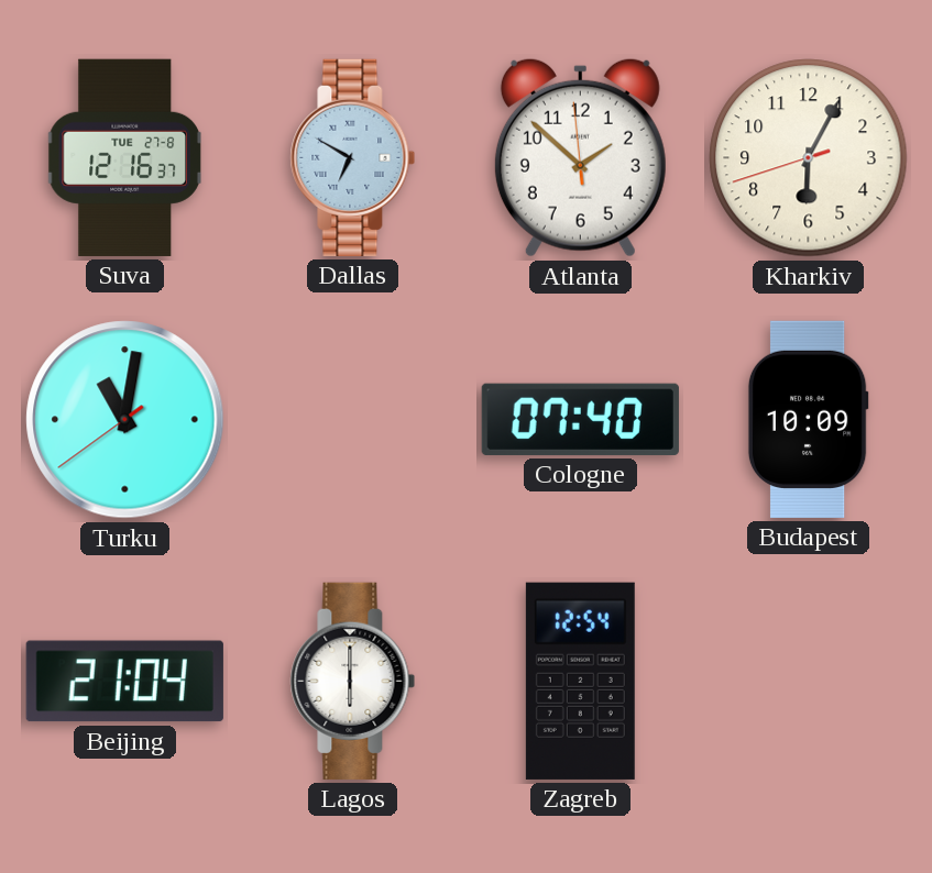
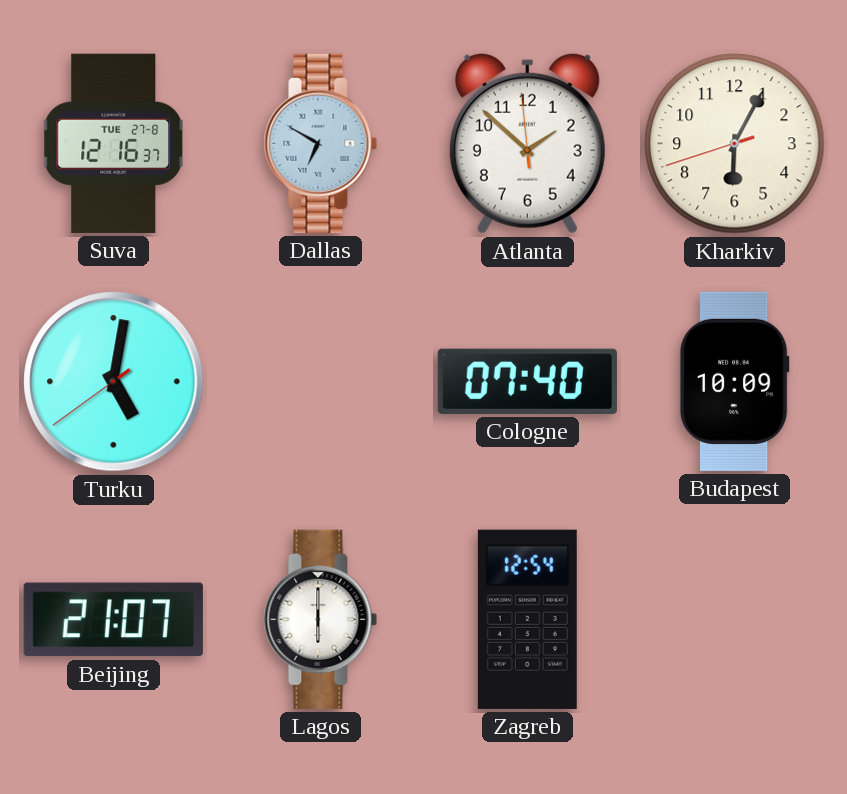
Turku: 11:01 -> 5:01 (114, 382)
Beijing: 21:04 -> 21:07 (113, 620)
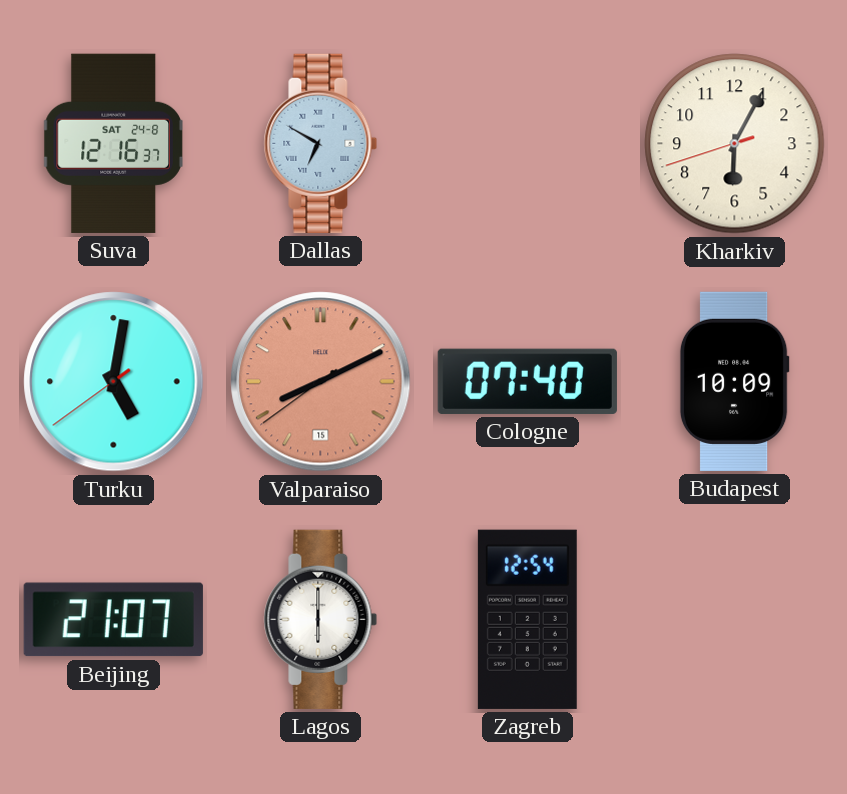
Suva date: TUE 27-8 -> SAT 24-8 (113, 143)
Atlanta: 1:51 -> none (527, 143)
Valparaiso: none -> 8:10 (321, 382)
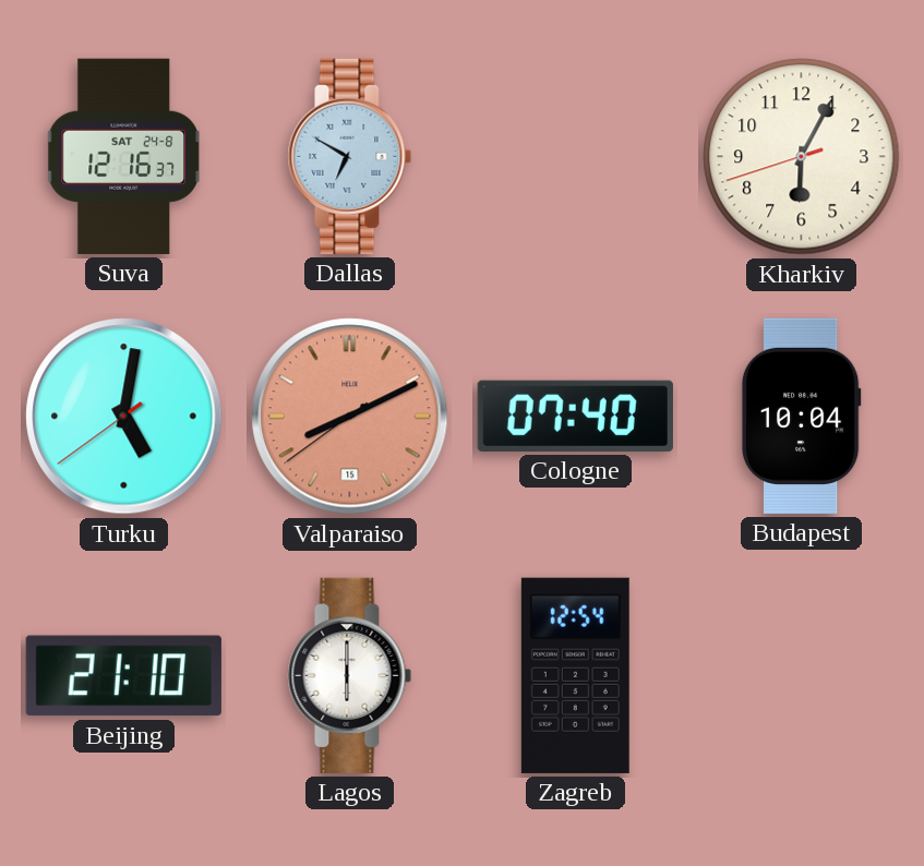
Budapest: 10:09 -> 10:04 (801, 416)
Beijing: 21:07 -> 21:10 (123, 676)
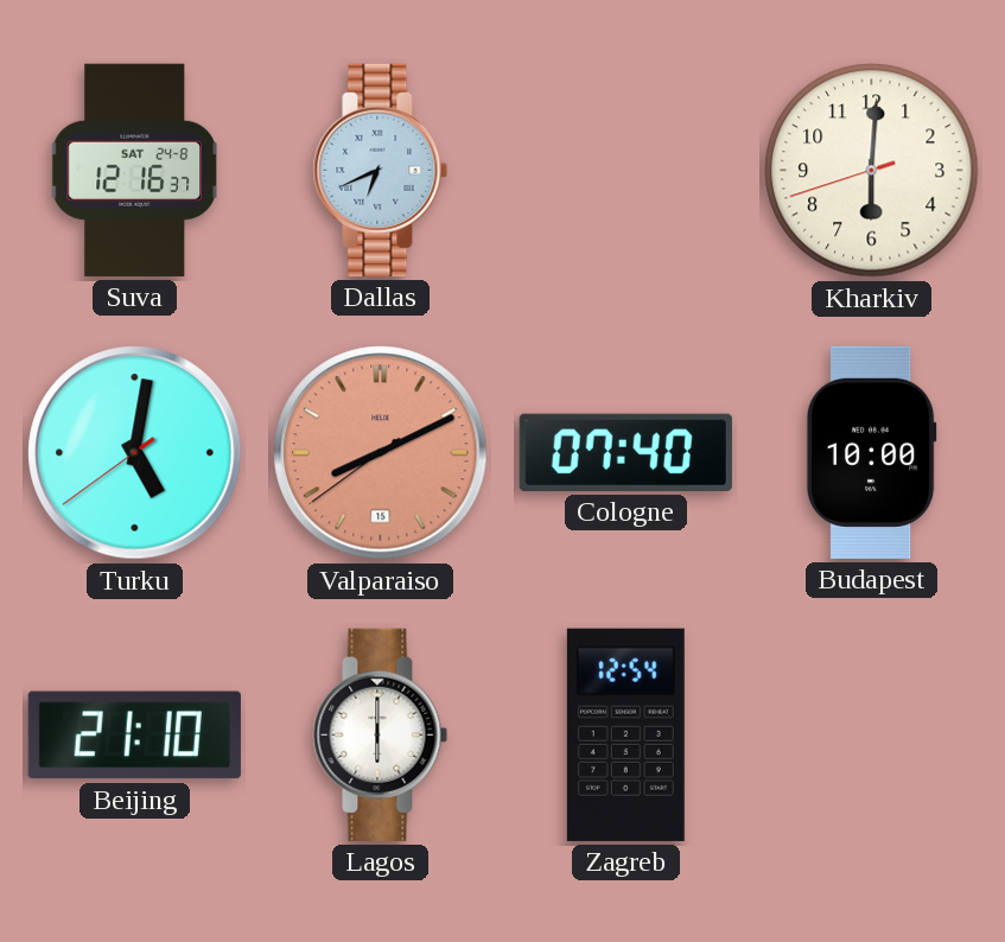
Dallas: 6:50 -> 6:41 (381, 170)
Kharkiv: 6:04 -> 6:00 (872, 171)
Budapest: 10:04 -> 10:00 (871, 452)
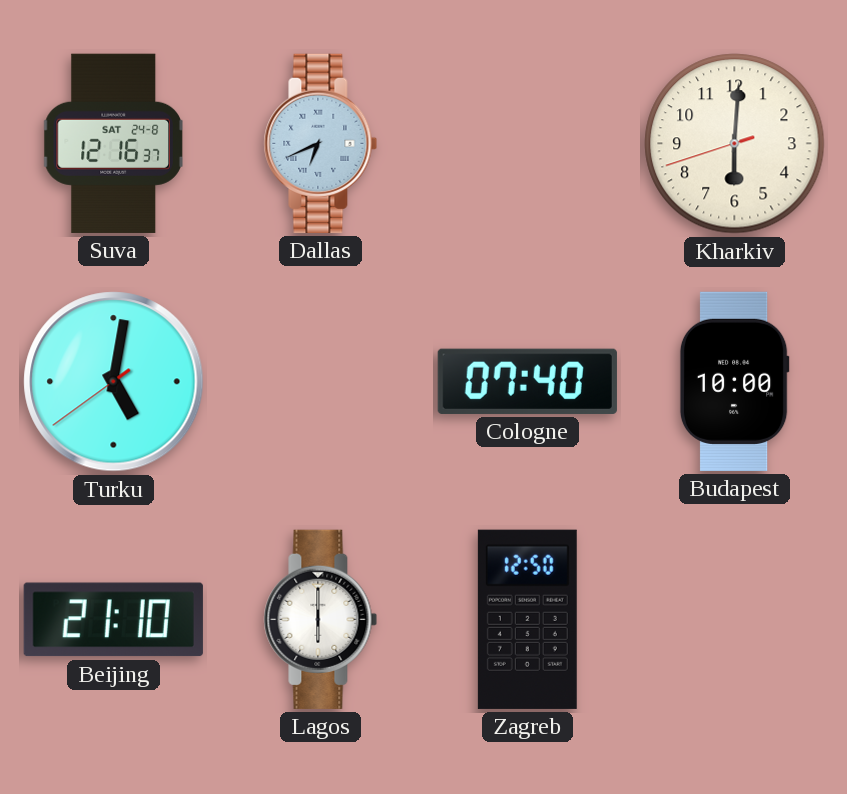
Valparaiso: 8:10 -> none (381, 453)
Zagreb: 12:54 -> 12:50 (527, 619)
